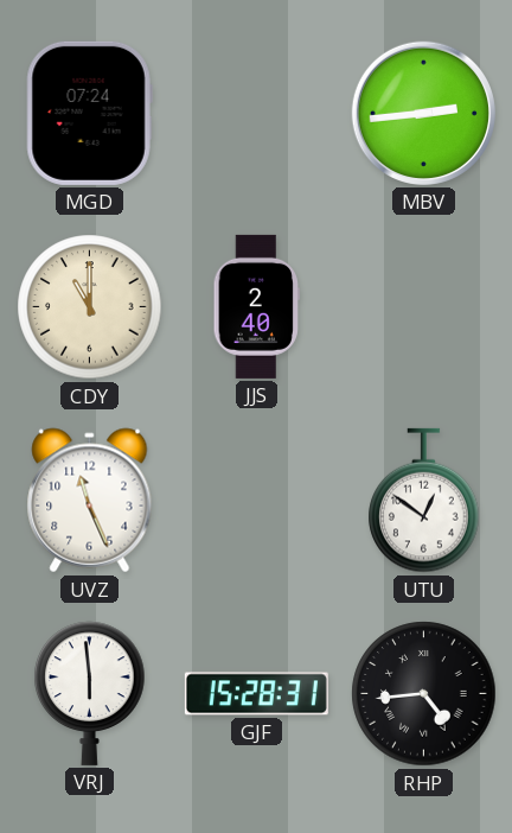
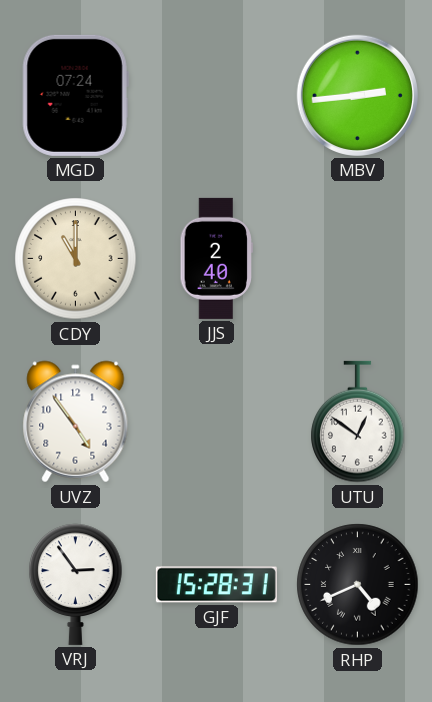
UVZ: 11:26 -> 4:54 (76, 422)
VRJ: 5:59 -> 2:54 (76, 584)
RHP: 4:44 -> 4:41 (358, 585)
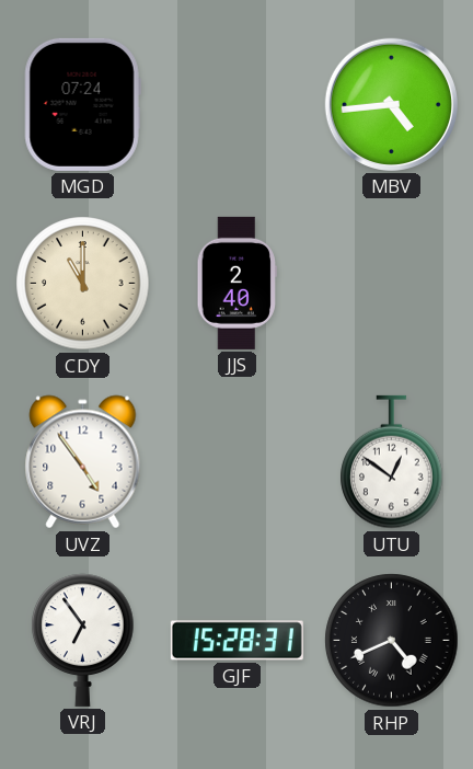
MBV: 2:44 -> 4:44 (391, 104)
VRJ: 2:54 -> 6:54 (83, 640)
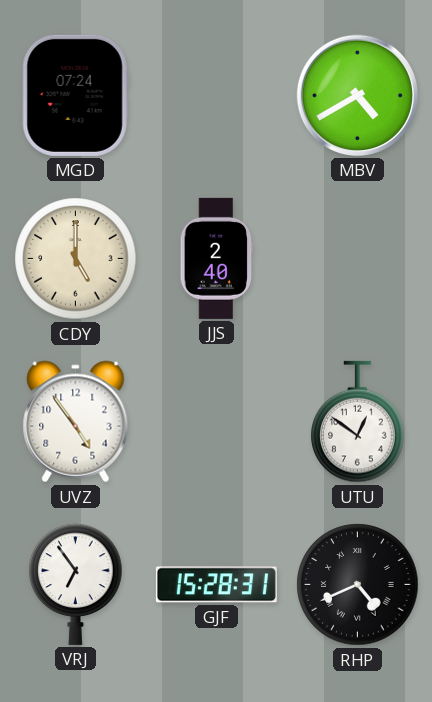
MBV: 4:44 -> 4:40 (357, 95)
CDY: 11:00 -> 5:00 (76, 259)
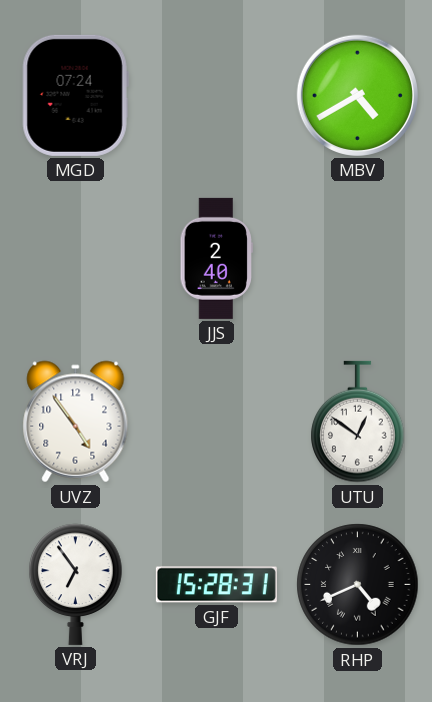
CDY: 5:00 -> none (76, 259)
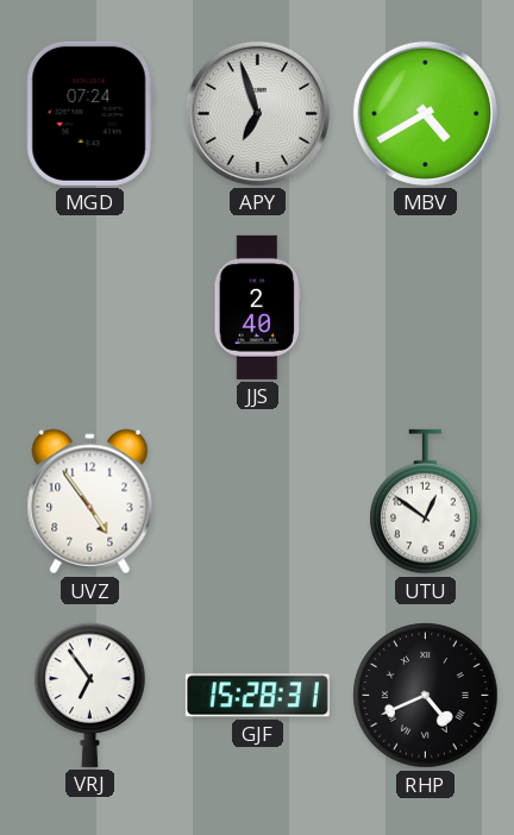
APY: none -> 6:57 (257, 113)
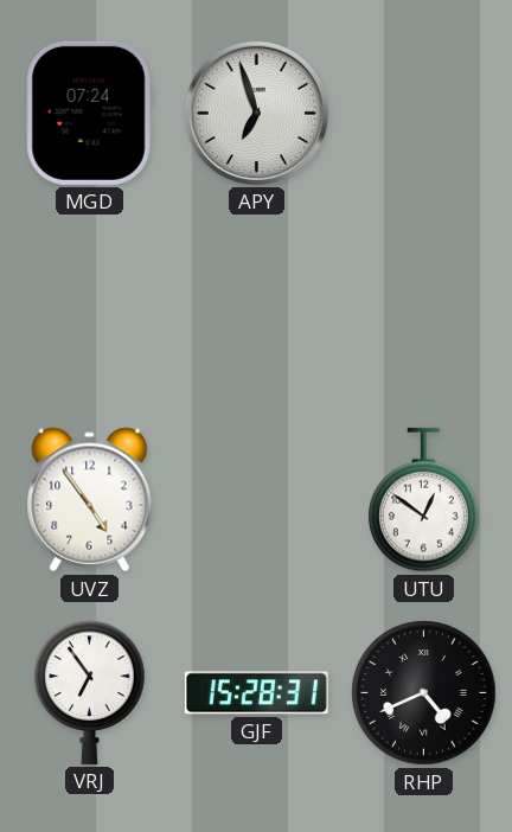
MBV: 4:40 -> none (425, 113)
JJS: 2:40 -> none (257, 307)
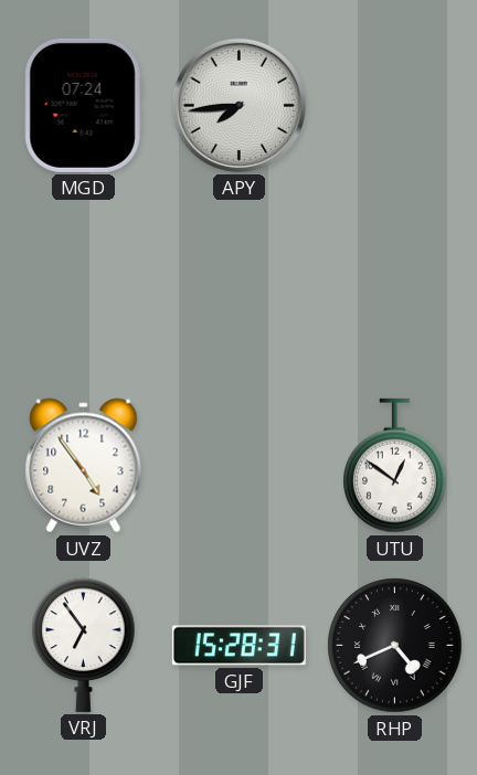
APY: 6:57 -> 7:44 (239, 105)
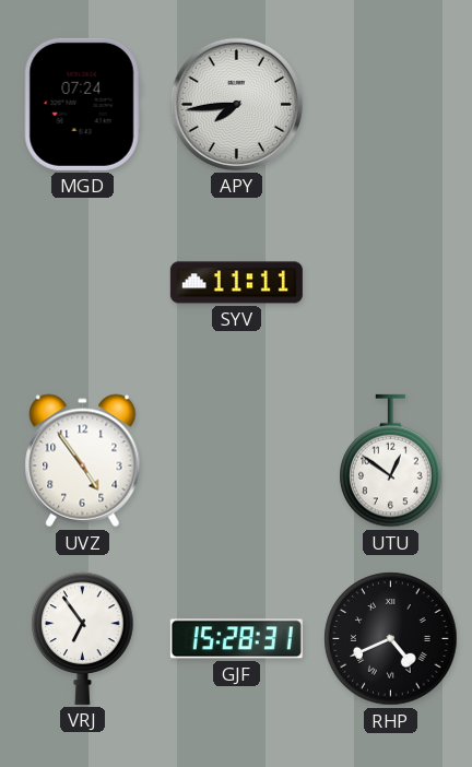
SYV: none -> 11:11 (236, 283)
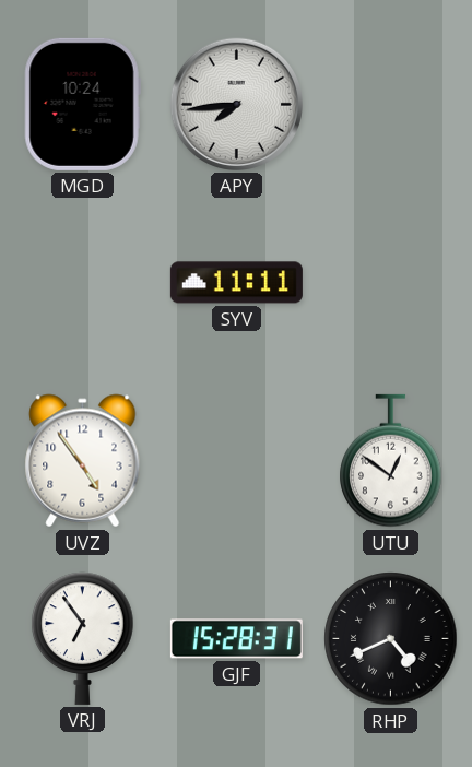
MGD: 07:24 -> 10:24 (82, 104)
